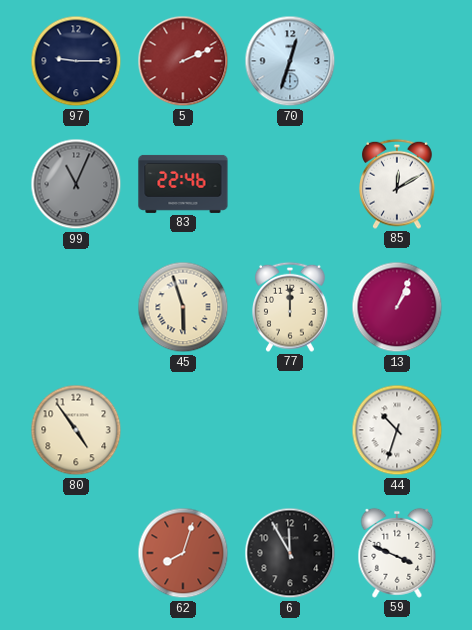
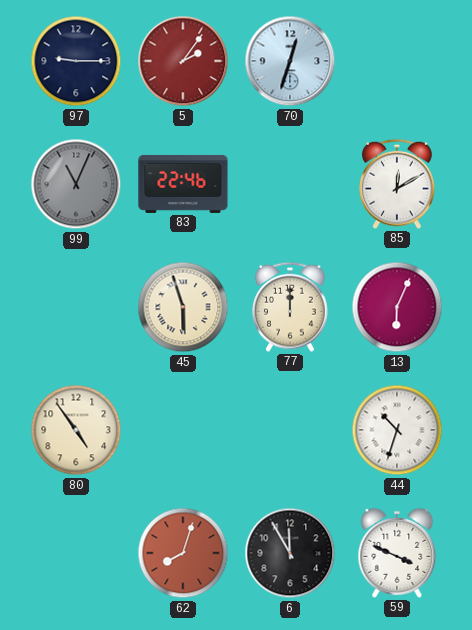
5: 2:11 -> 2:06 (183, 61)
13: 1:04 -> 6:04 (397, 307)
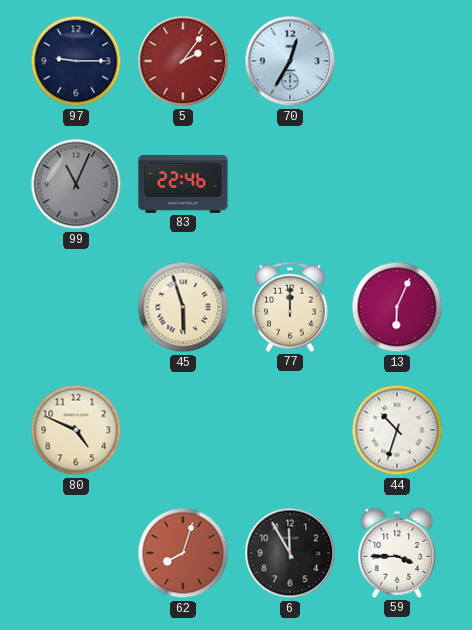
70: 12:33 -> 12:35 (290, 61)
85: 12:10 -> none (398, 184)
80: 4:54 -> 4:49 (76, 430)
59: 3:49 -> 3:45 (397, 553)
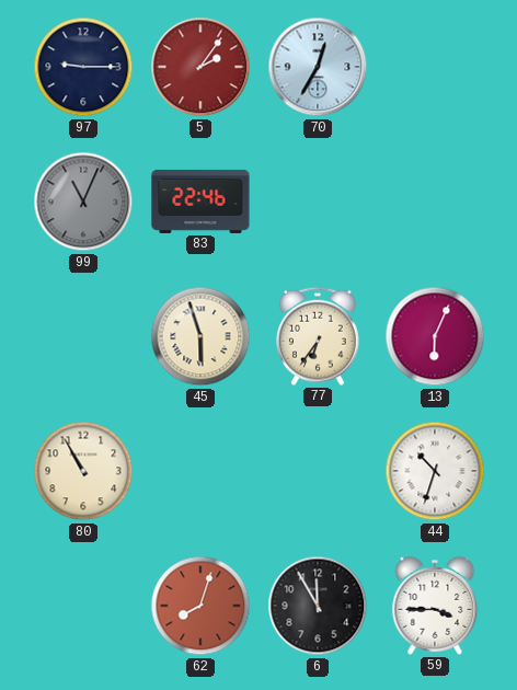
77: 12:00 -> 6:36 (319, 336)
80: 4:49 -> 10:55 (83, 471)
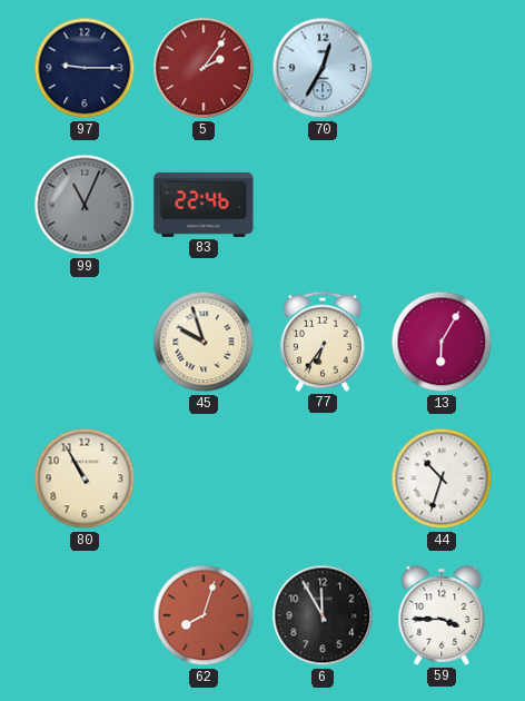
45: 5:57 -> 9:57 (204, 342)
13: 6:04 -> 6:05 (442, 342)
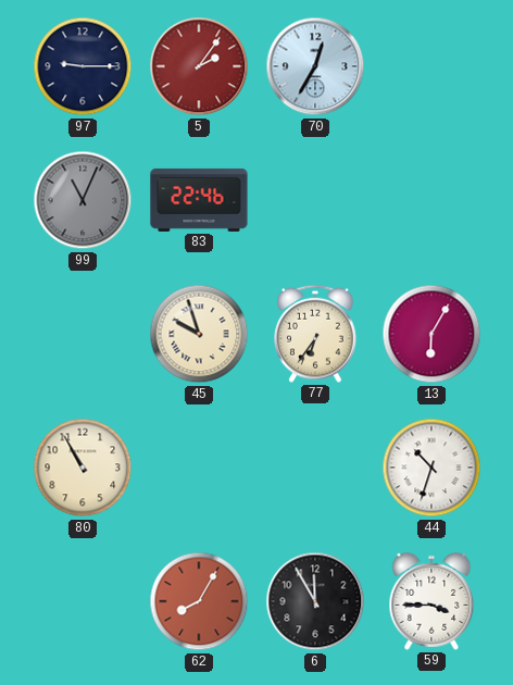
62: 8:03 -> 8:05 (199, 601)
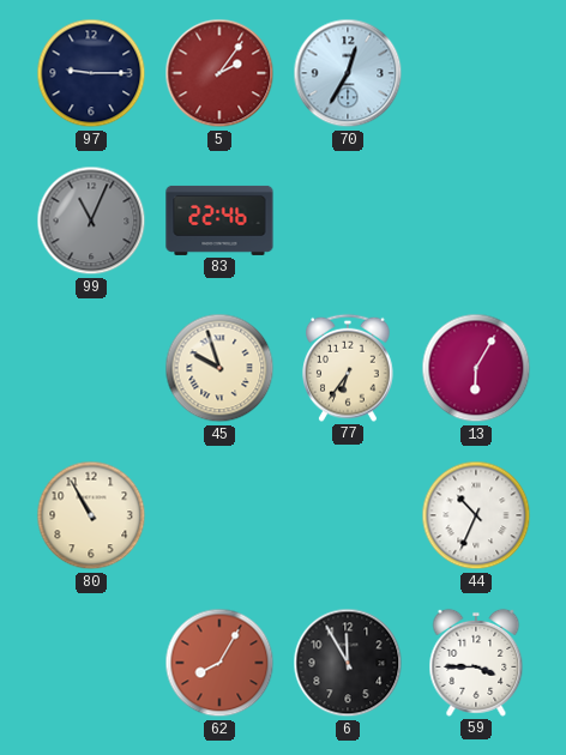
44: 10:33 -> 10:34 (476, 515)
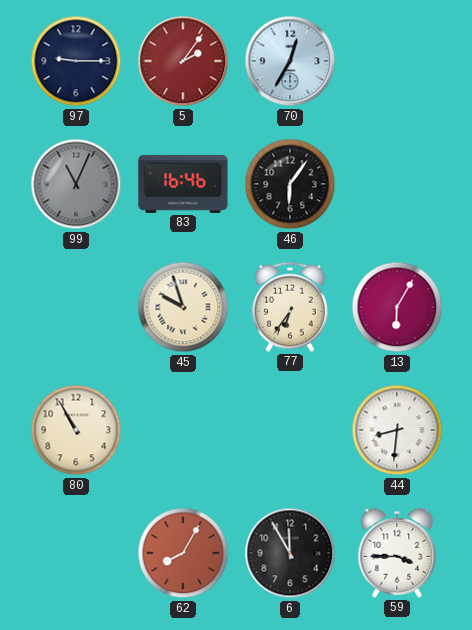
83: 22:46 -> 16:46 (183, 184)
46: none -> 6:06 (290, 184)
44: 10:34 -> 8:31 (397, 430)
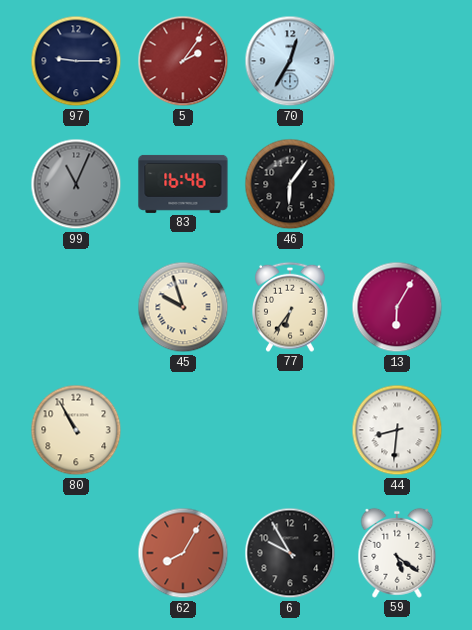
6: 11:55 -> 9:55 (290, 553)
59: 3:45 -> 5:21 (397, 553)
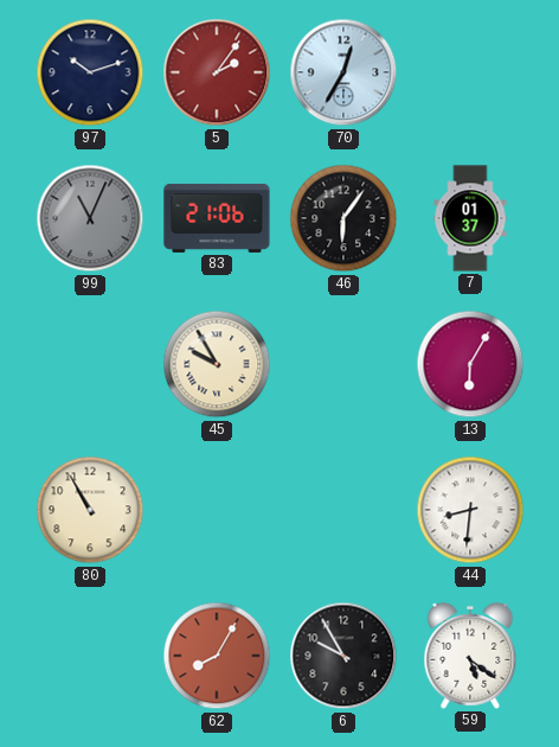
97: 9:15 -> 10:12 (90, 72)
83: 16:46 -> 21:06 (217, 218)
7: none -> 01:37 (470, 218)
45: 9:57 -> 9:55 (217, 364)
77: 6:36 -> none (291, 307)
